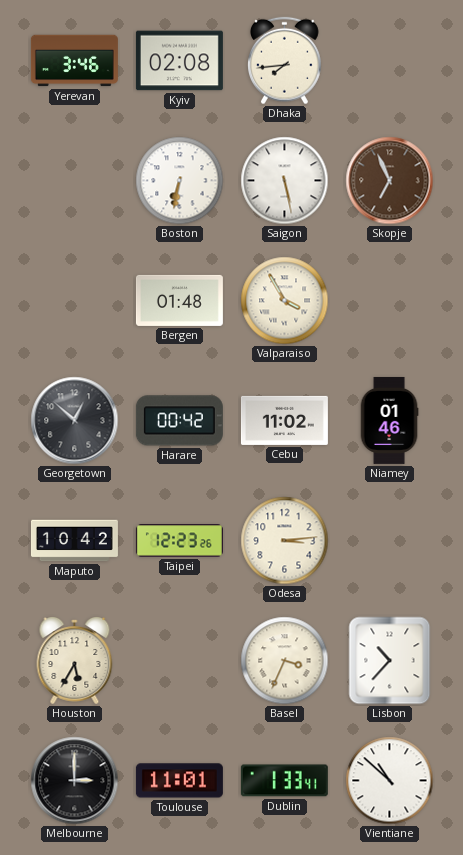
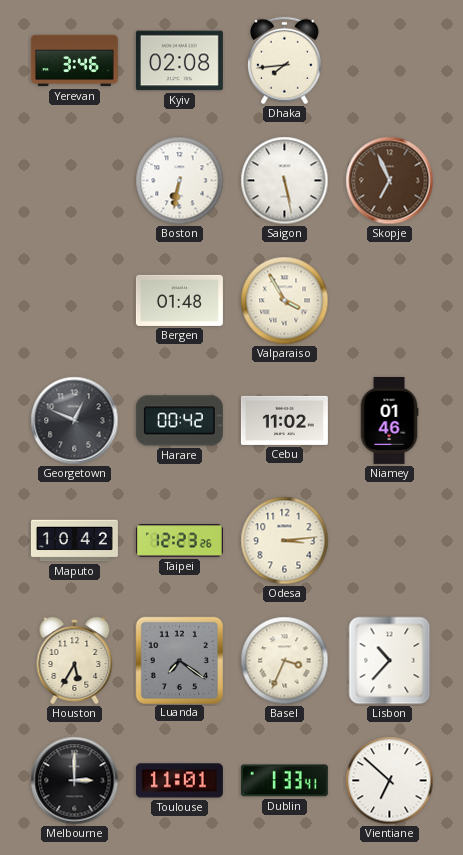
Georgetown: 12:52 -> 12:49 (75, 421)
Luanda: none -> 7:21 (179, 660)
Vientiane: 10:52 -> 6:52 (390, 781)
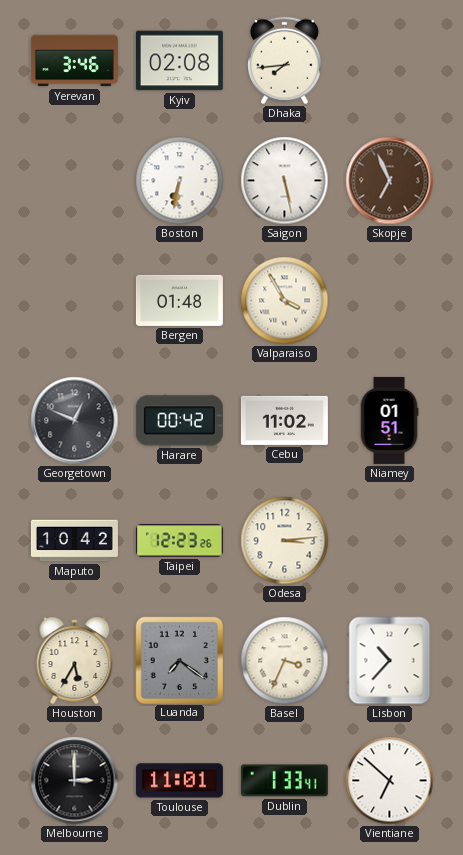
Niamey: 01:46 -> 01:51 (389, 420)
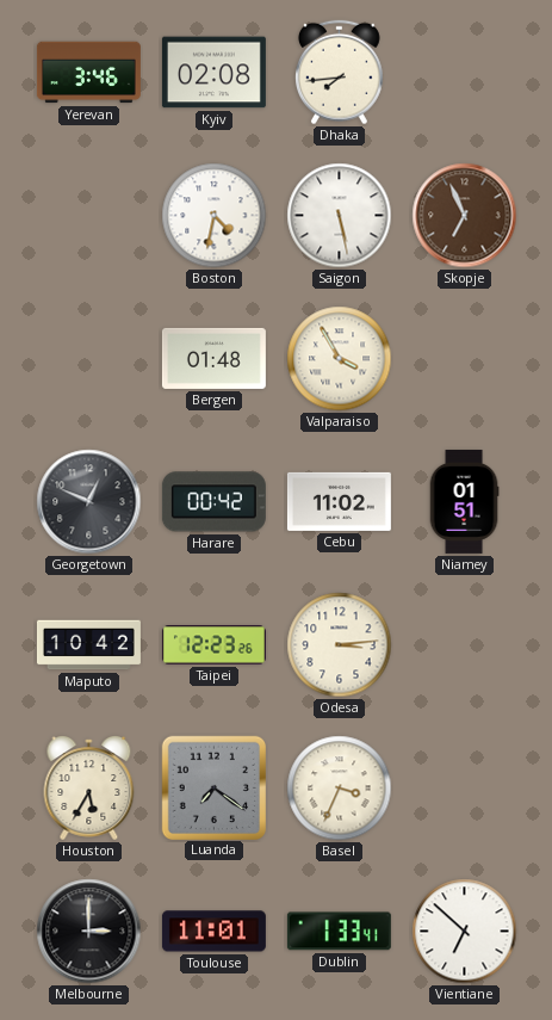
Boston: 6:32 -> 4:32 (215, 216)
Lisbon: 10:37 -> none (390, 661)
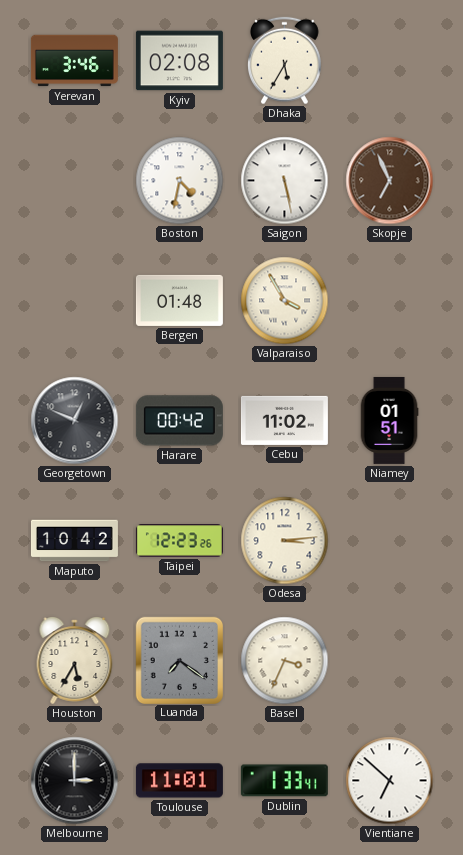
Dhaka: 7:44 -> 5:35 (285, 61)
